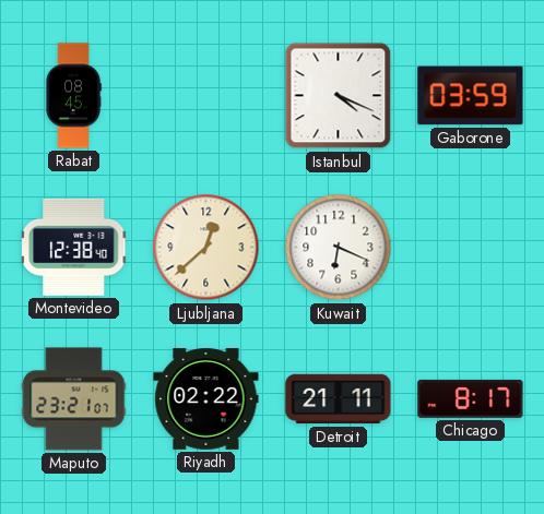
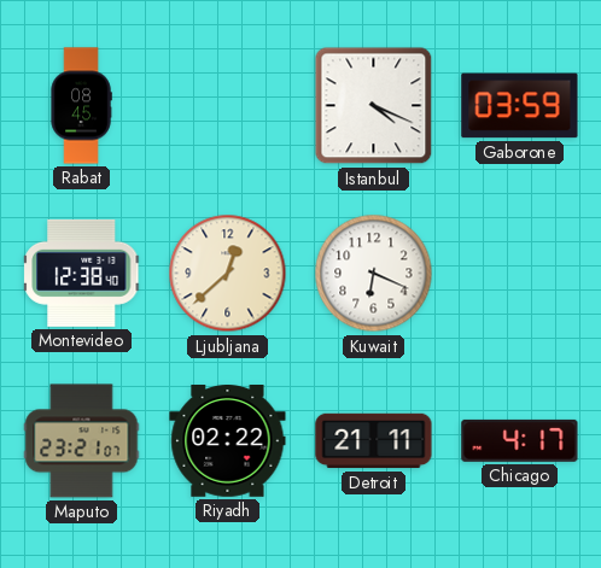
Chicago: 8:17 -> 4:17 (520, 440)
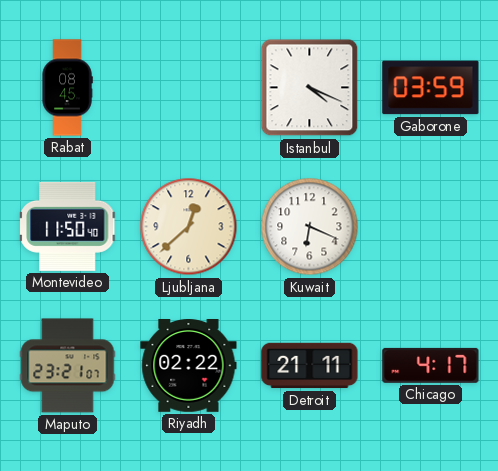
Montevideo: 12:38 -> 11:50 (68, 226)
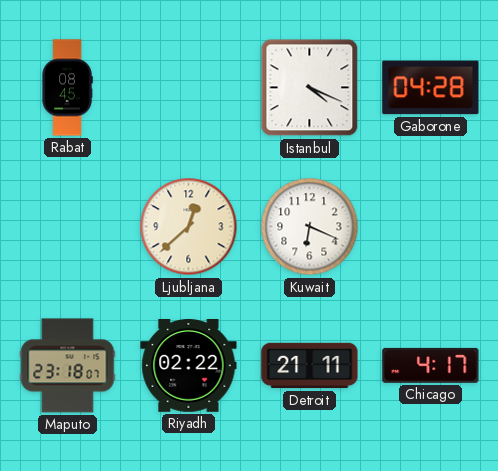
Gaborone: 03:59 -> 04:28 (431, 88)
Montevideo: 11:50 -> none (68, 226)
Maputo: 23:21 -> 23:18 (68, 366)
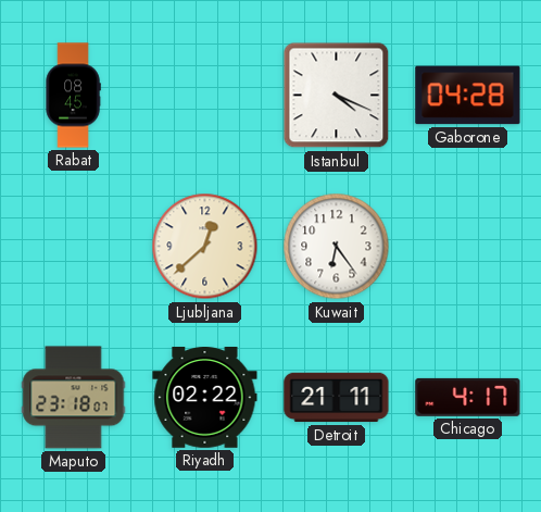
Kuwait: 6:19 -> 6:24 (337, 247)
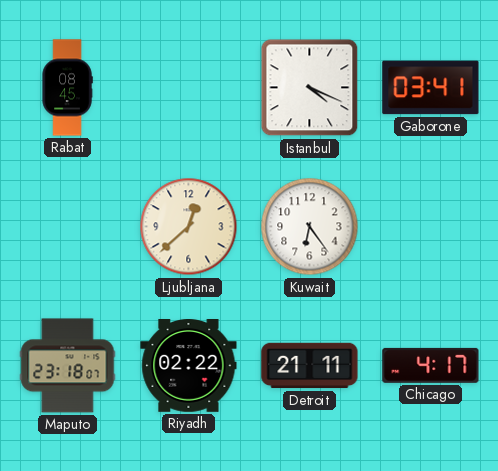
Gaborone: 04:28 -> 03:41 (431, 88)
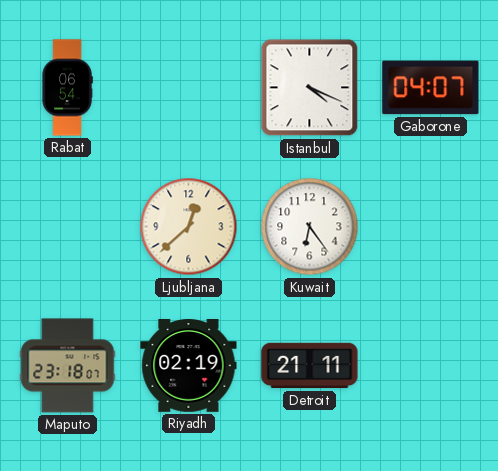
Rabat: 08:45 -> 06:54 (67, 88)
Gaborone: 03:41 -> 04:07 (431, 88)
Riyadh: 02:22 -> 02:19 (189, 366)
Chicago: 4:17 -> none (431, 365)
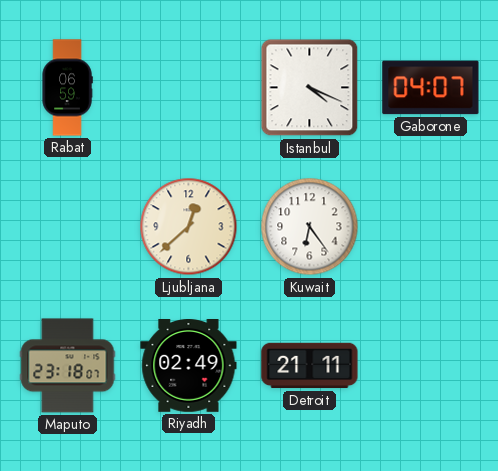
Rabat: 06:54 -> 06:59 (67, 88)
Riyadh: 02:19 -> 02:49 (189, 366)
